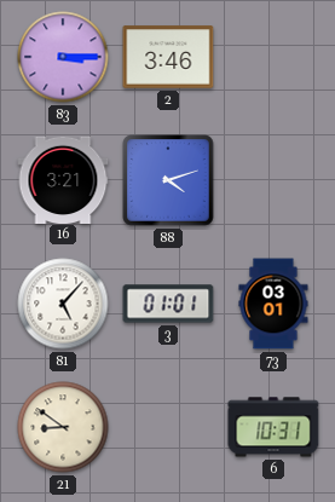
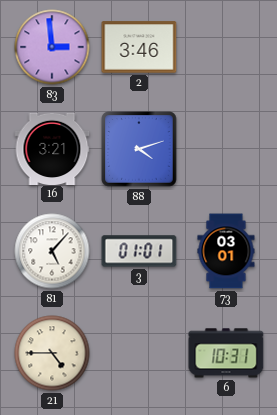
83: 3:15 -> 2:59 (52, 47)
21: 8:51 -> 4:45 (52, 353)
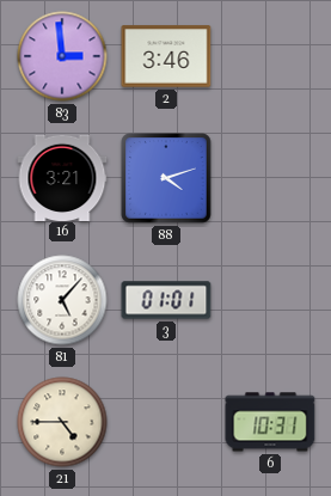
73: 03:01 -> none (226, 251)
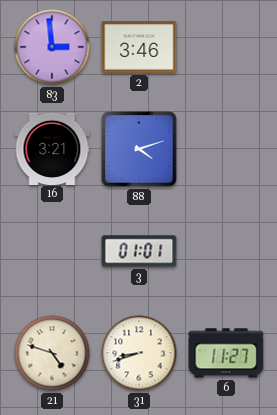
81: 5:07 -> none (62, 300)
21: 4:45 -> 4:48 (52, 353)
31: none -> 8:42 (139, 353)
6: 10:31 -> 11:27 (226, 353)
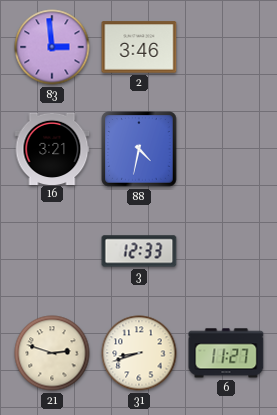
88: 4:12 -> 4:32 (139, 149)
3: 01:01 -> 12:33 (139, 251)
21: 4:48 -> 2:48 (52, 353)
